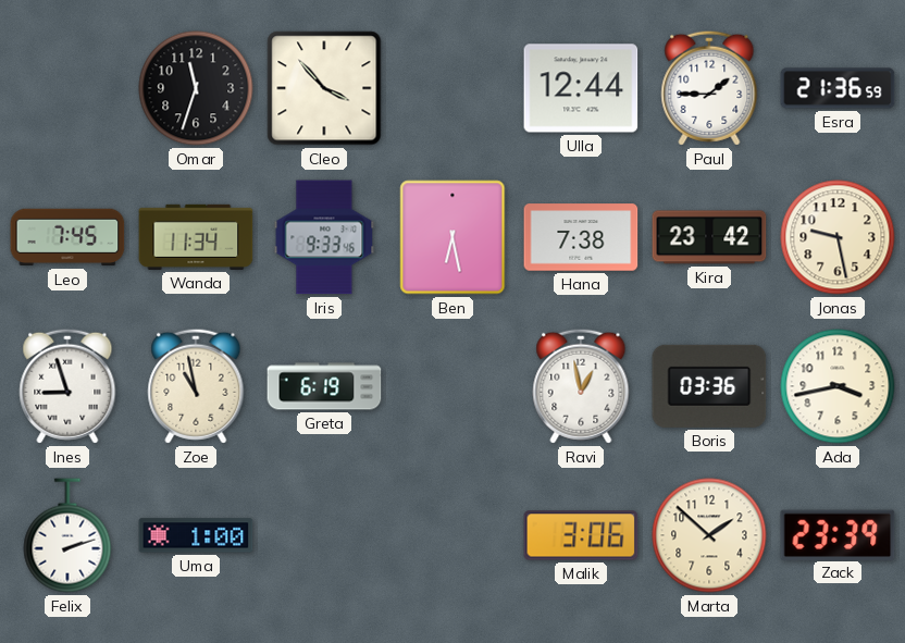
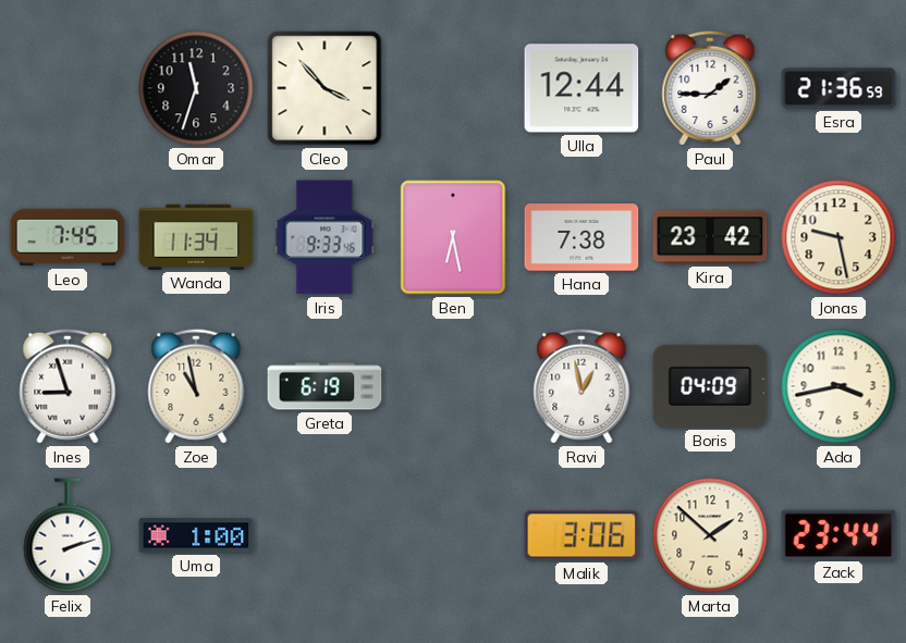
Boris: 03:36 -> 04:09 (710, 386)
Zack: 23:39 -> 23:44 (838, 534)
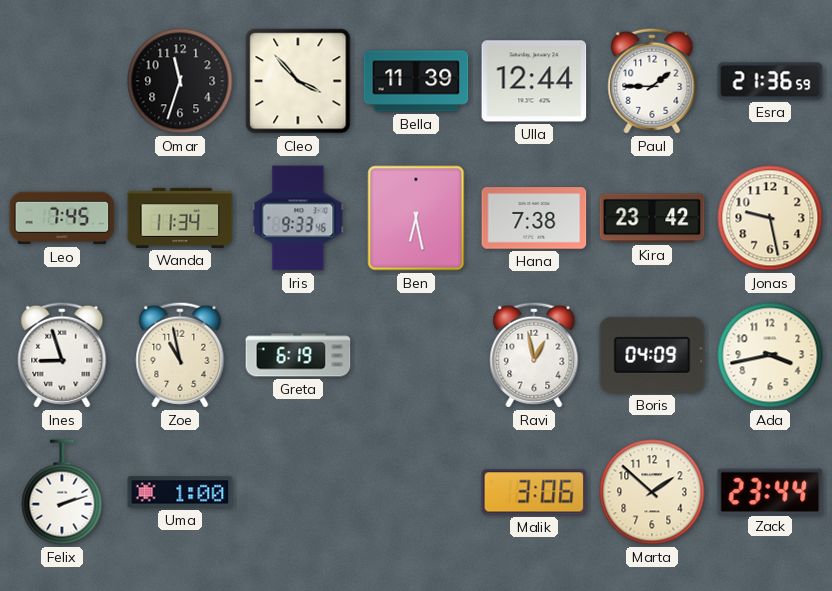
Bella: none -> 11:39 (416, 81)
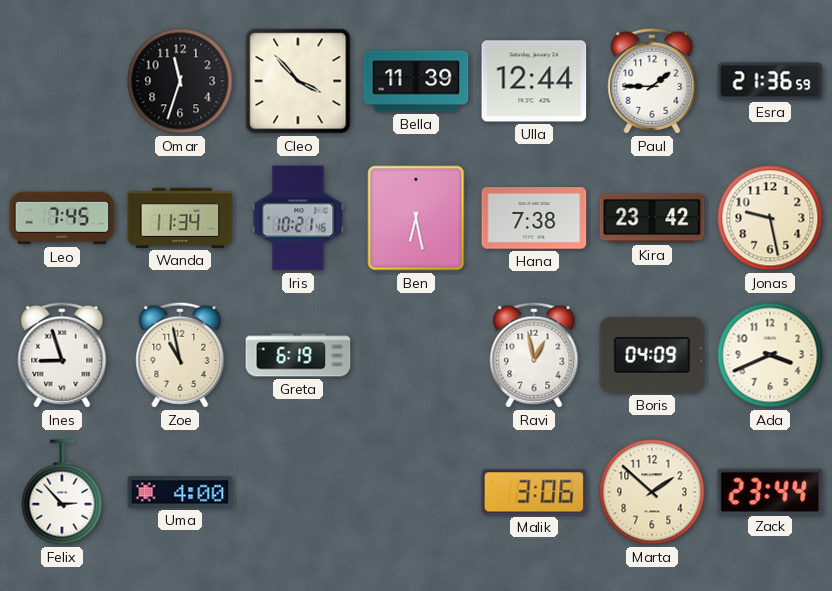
Iris: 9:33 -> 10:21 (298, 218)
Ada: 3:43 -> 3:41 (770, 355)
Felix: 2:12 -> 2:53 (62, 492)
Uma: 1:00 -> 4:00 (180, 492)
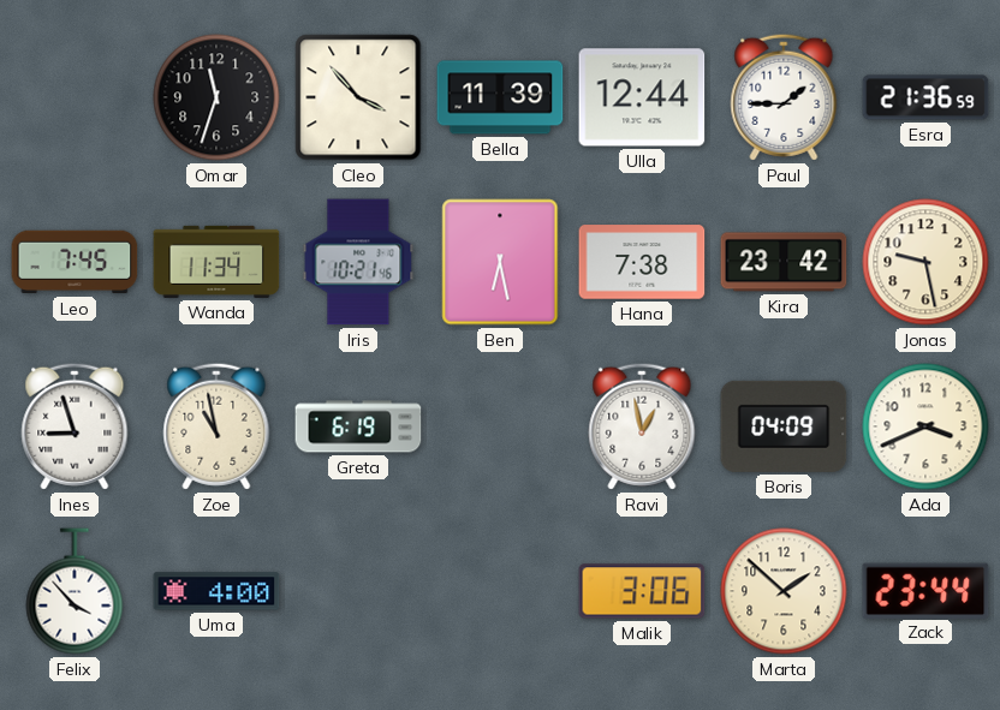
Felix: 2:53 -> 3:53 (75, 591)
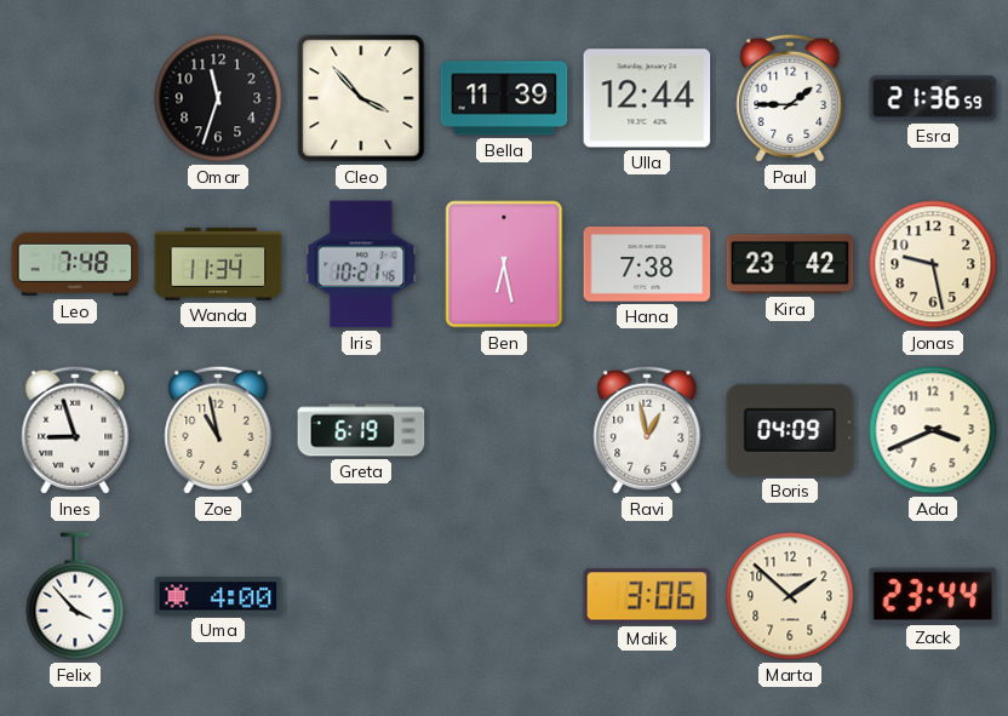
Leo: 7:45 -> 7:48 (75, 264)
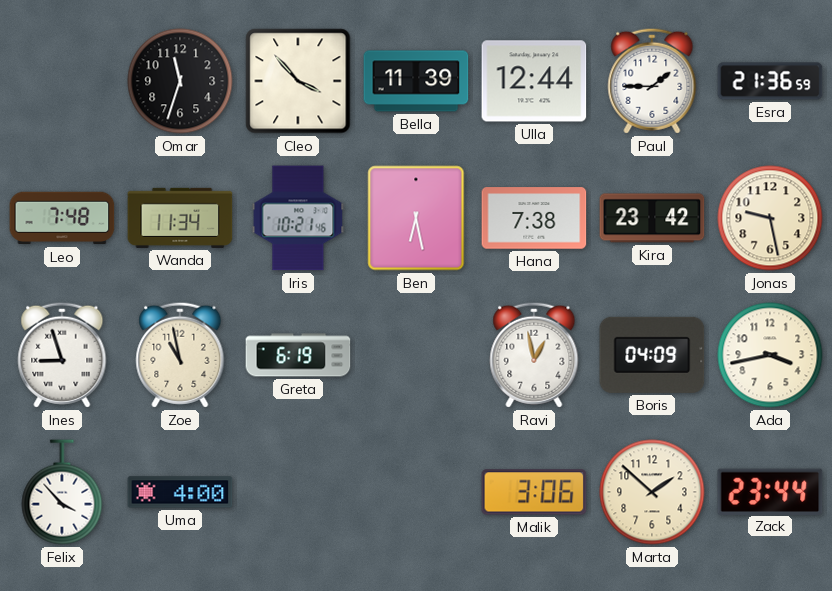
Ada: 3:41 -> 3:43 (770, 355)
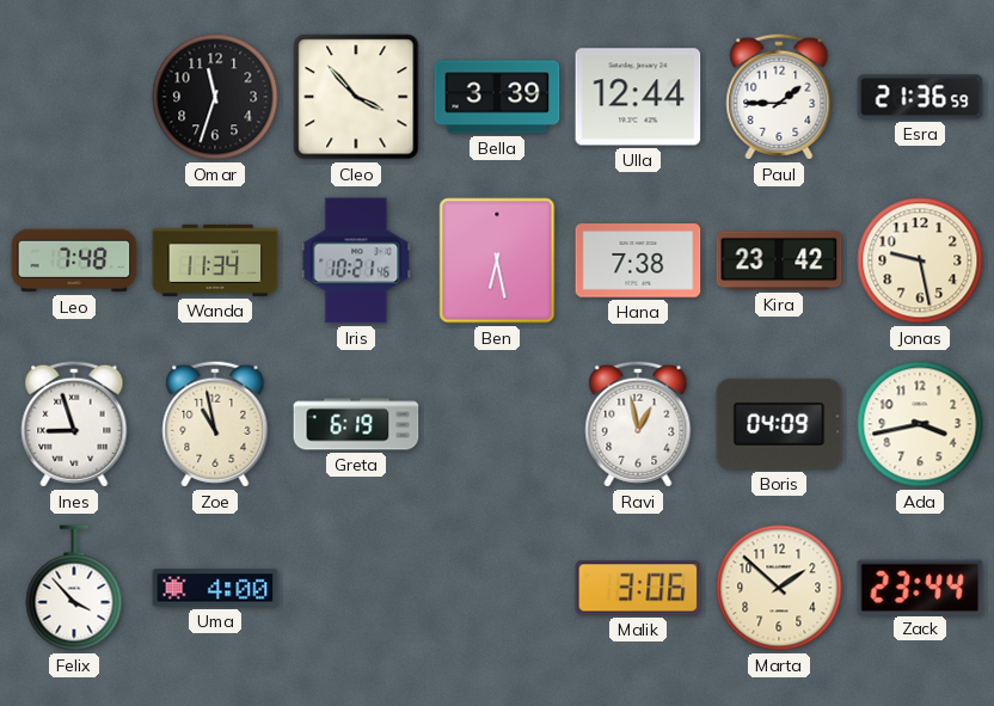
Bella: 11:39 -> 3:39 (497, 97)
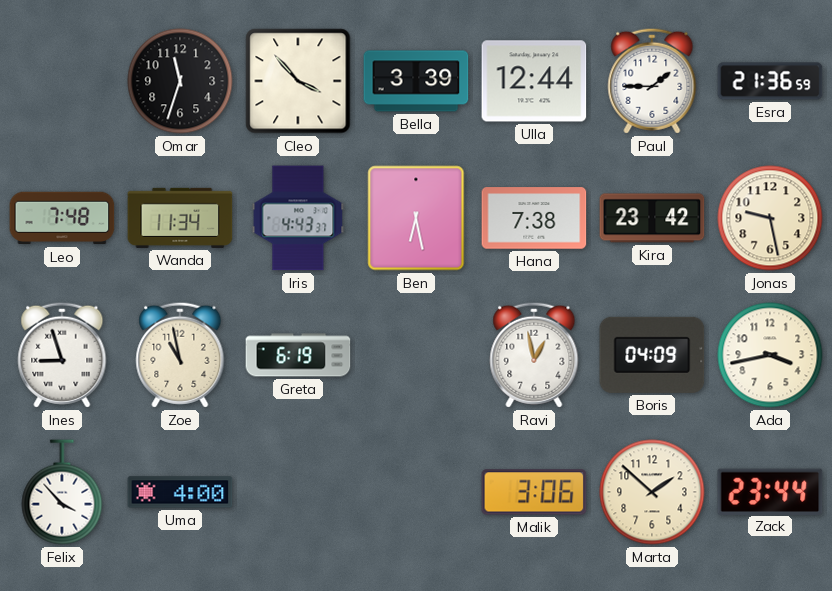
Iris: 10:21 -> 4:43 (298, 218)
